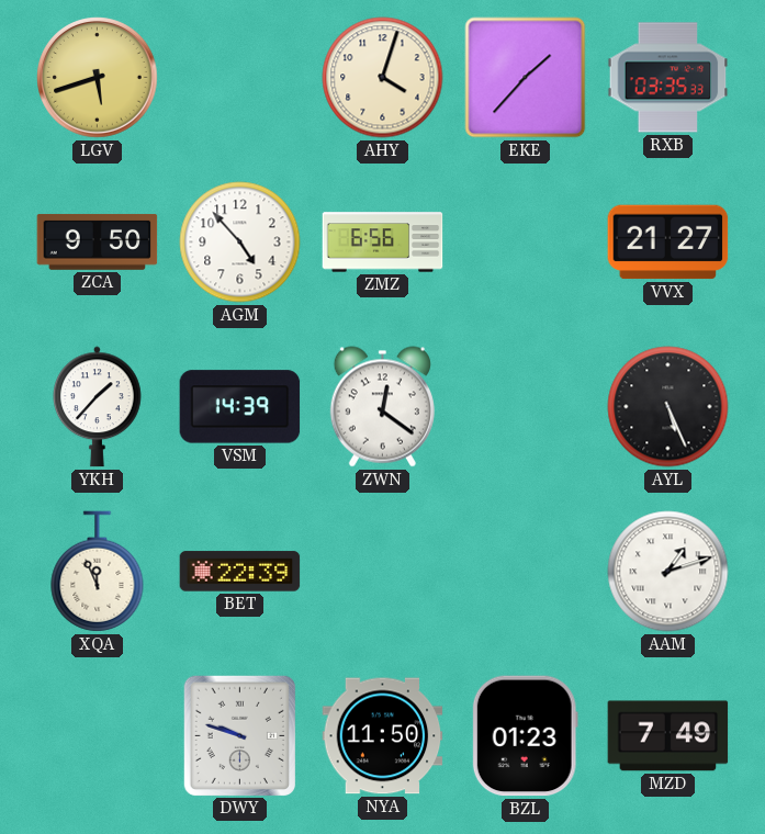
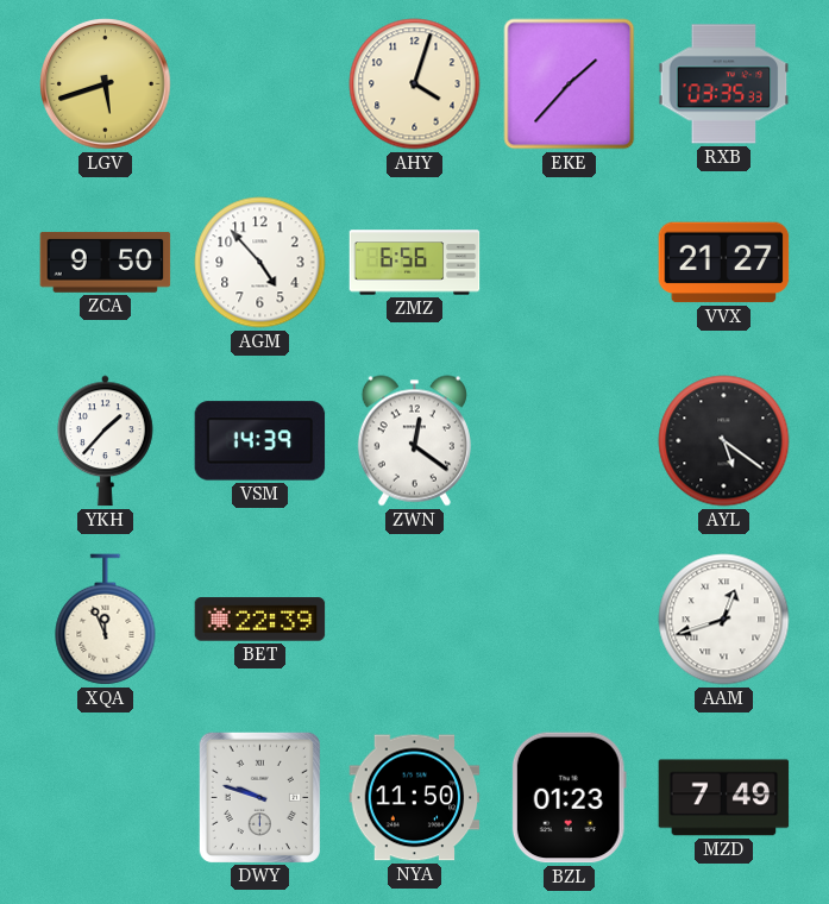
AYL: 5:26 -> 5:21 (724, 441)
AAM: 1:12 -> 12:42 (724, 620)
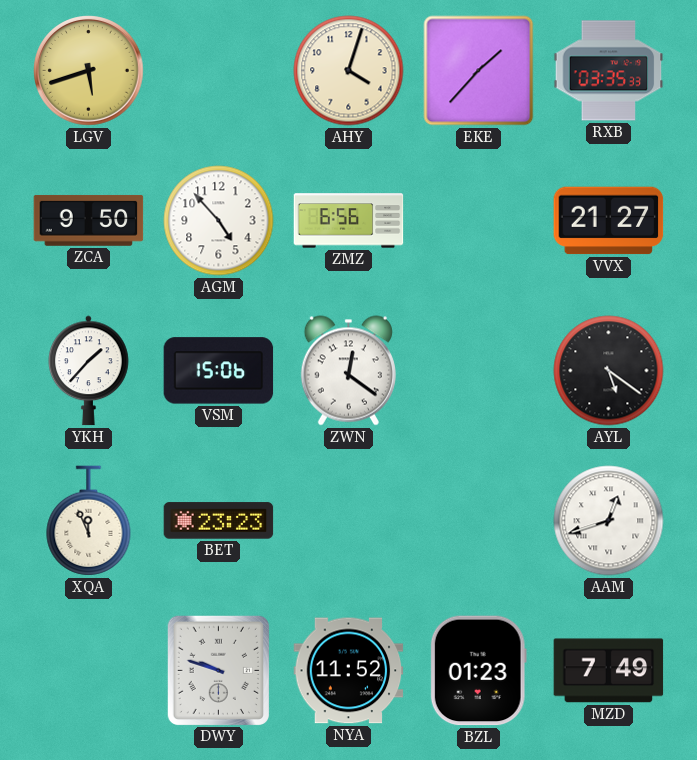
VSM: 14:39 -> 15:06 (219, 371)
BET: 22:39 -> 23:23 (219, 521)
NYA: 11:50 -> 11:52 (349, 671)
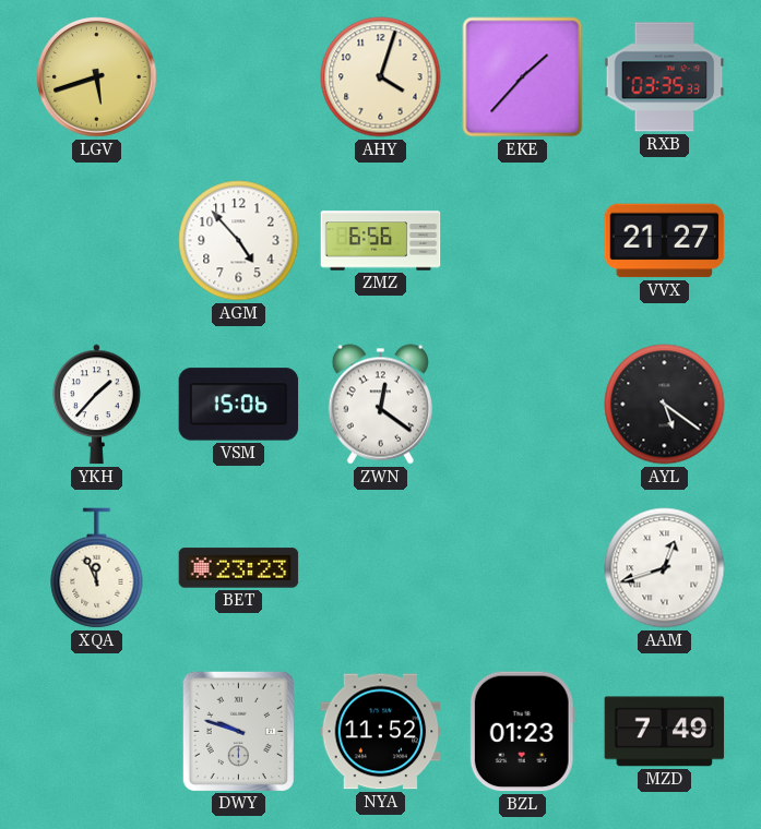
ZCA: 9:50 -> none (89, 220)
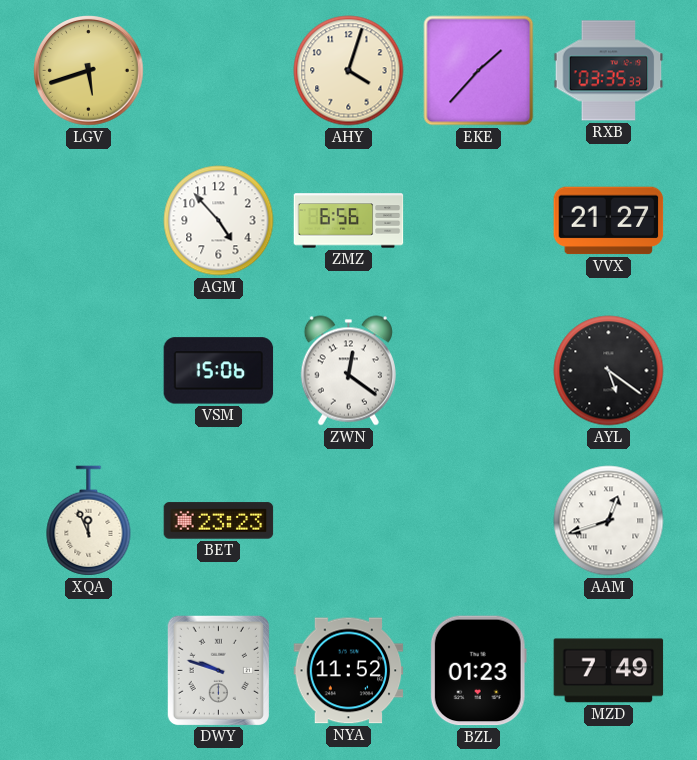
YKH: 1:37 -> none (97, 405)
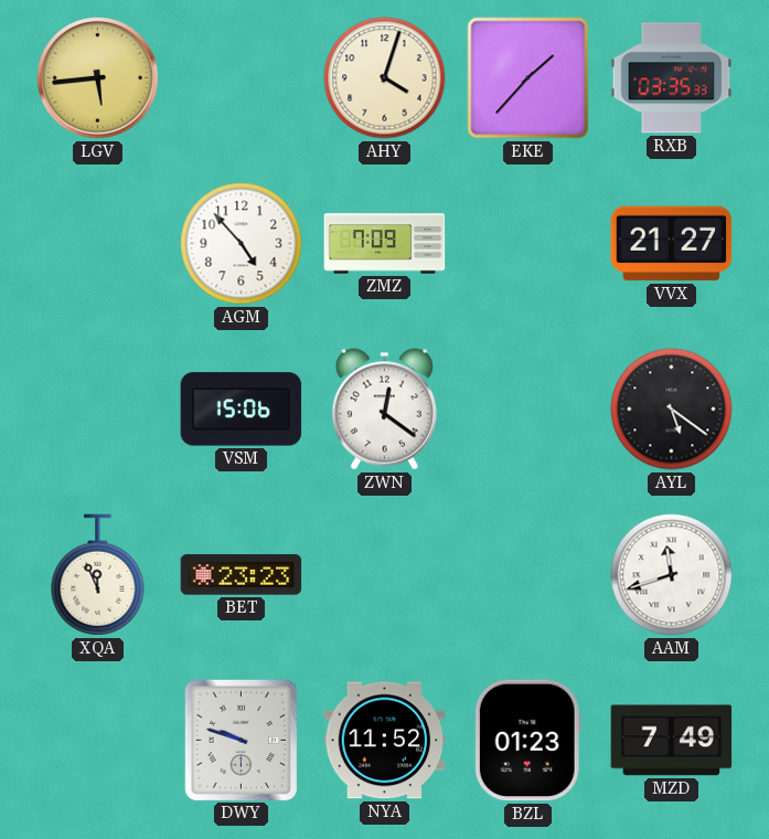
LGV: 5:42 -> 5:44 (98, 78)
ZMZ: 6:56 -> 7:09 (385, 244)
AAM: 12:42 -> 11:42 (672, 575)
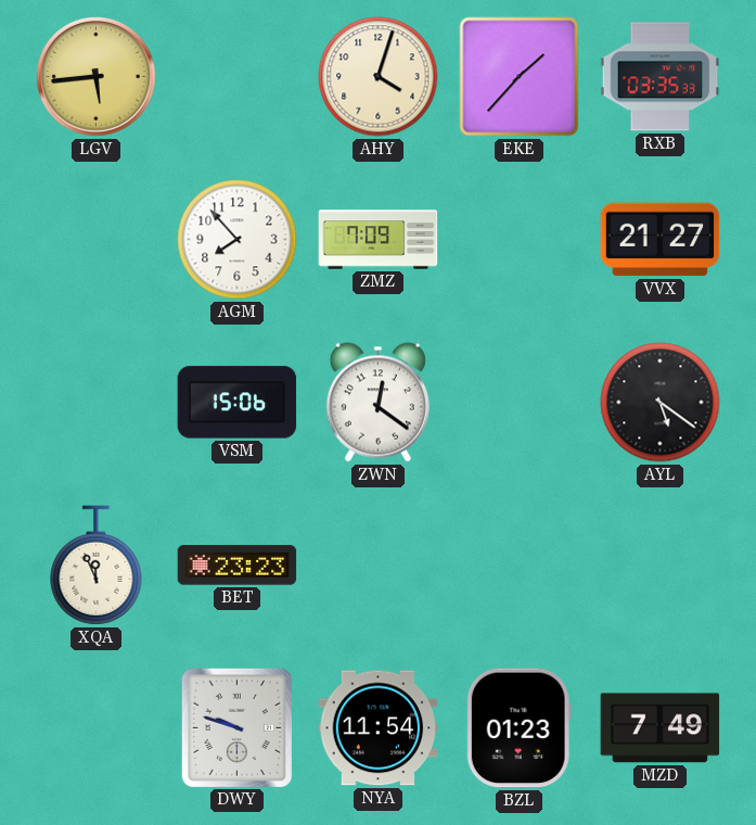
AGM: 4:53 -> 7:53 (238, 240)
AAM: 11:42 -> none (672, 575)
NYA: 11:52 -> 11:54 (379, 728)
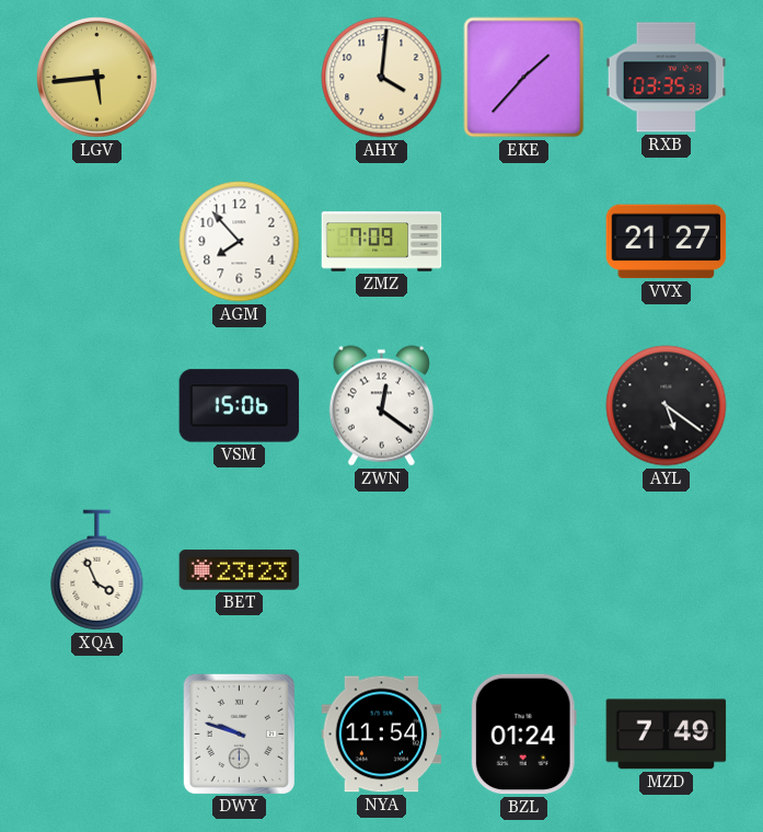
AHY: 4:03 -> 4:01 (382, 78)
XQA: 11:56 -> 3:56 (97, 570)
BZL: 01:23 -> 01:24 (523, 735)
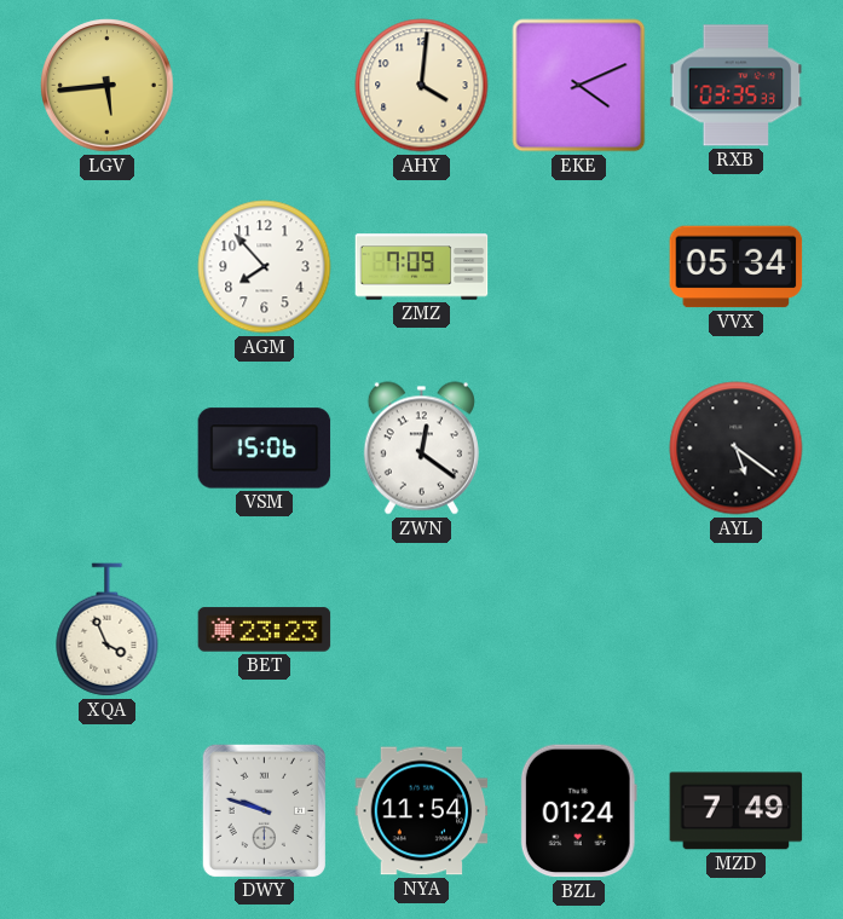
EKE: 1:37 -> 4:11 (579, 86)
VVX: 21:27 -> 05:34 (737, 267)
